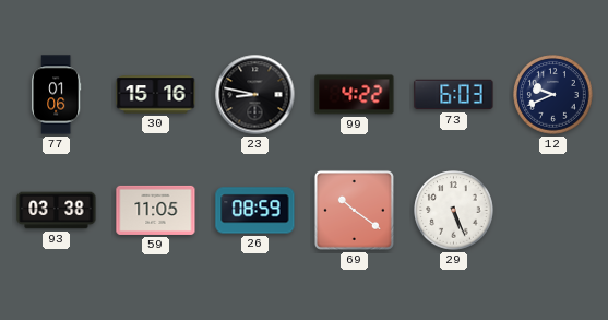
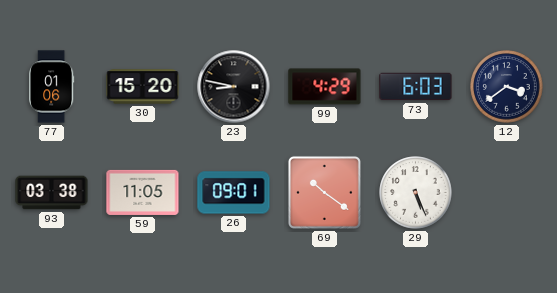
30: 15:16 -> 15:20 (143, 87)
99: 4:22 -> 4:29 (325, 87)
12: 9:41 -> 3:39 (507, 87)
26: 08:59 -> 09:01 (234, 193)
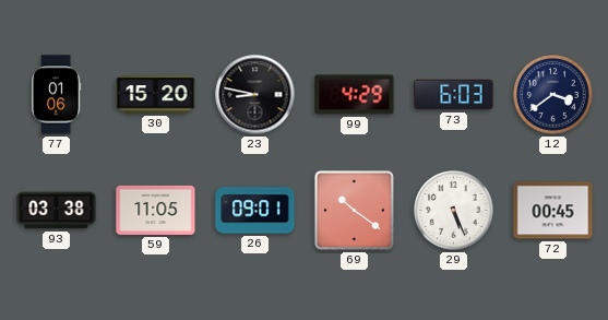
72: none -> 00:45 (553, 211)
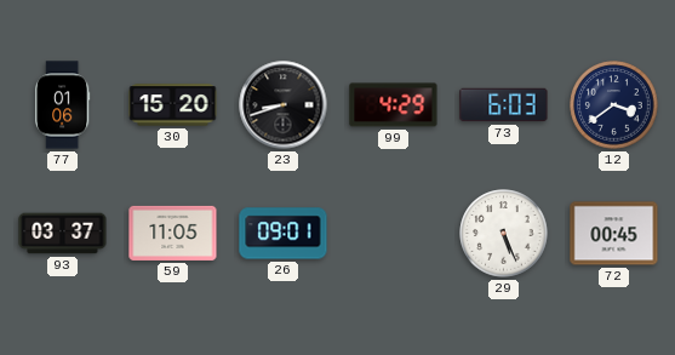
23: 8:47 -> 8:42 (284, 105)
93: 03:38 -> 03:37 (63, 234)
69: 10:21 -> none (354, 210)
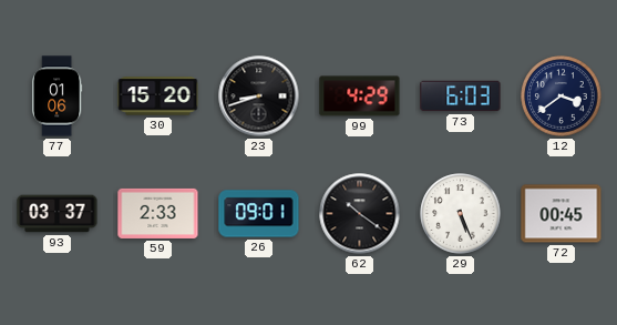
59: 11:05 -> 2:33 (158, 213)
62: none -> 10:21 (360, 214)
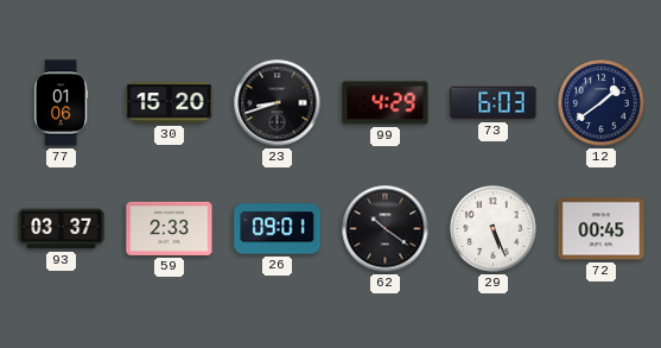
12: 3:39 -> 1:39 (602, 103)
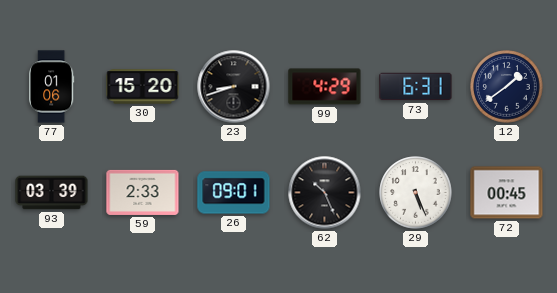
73: 6:03 -> 6:31 (416, 87)
93: 03:37 -> 03:39 (52, 193)
62: 10:21 -> 10:26 (325, 193)
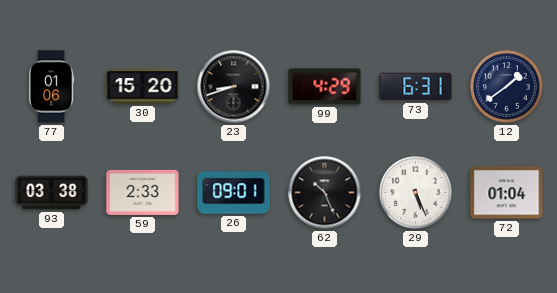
93: 03:39 -> 03:38 (52, 193)
72: 00:45 -> 01:04 (507, 193)
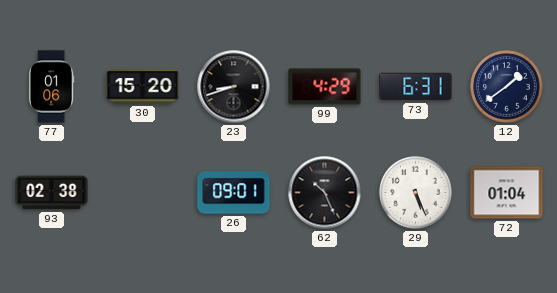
93: 03:38 -> 02:38 (52, 193)
59: 2:33 -> none (143, 192)
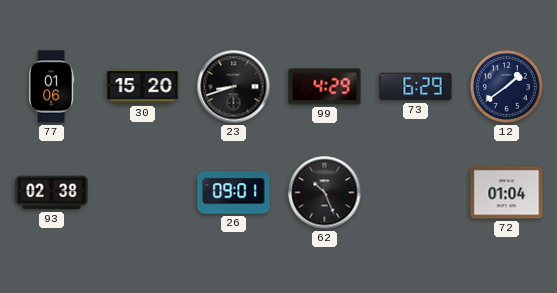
73: 6:31 -> 6:29 (416, 87)
29: 5:26 -> none (416, 193)
